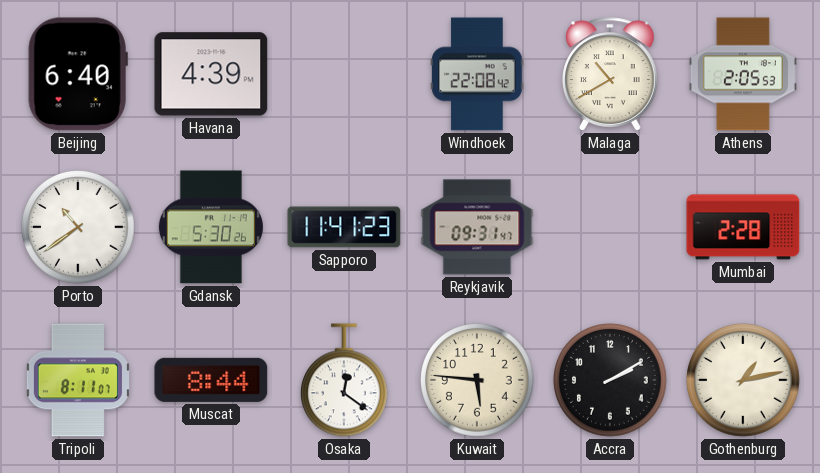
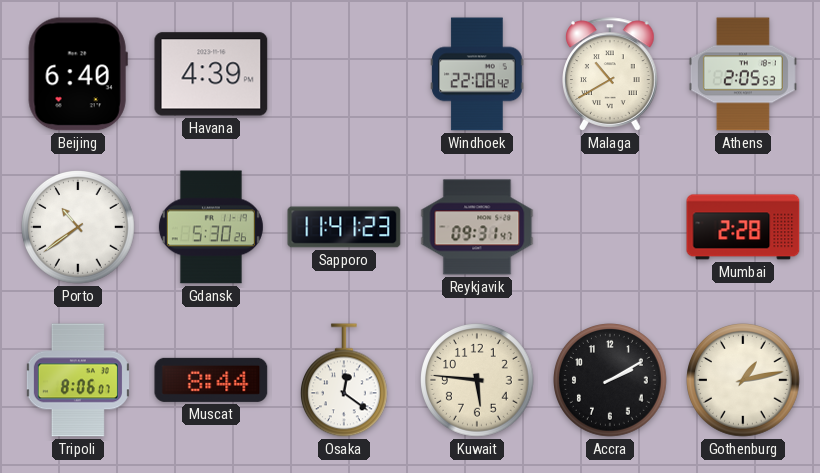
Tripoli: 8:11 -> 8:06 (78, 380)
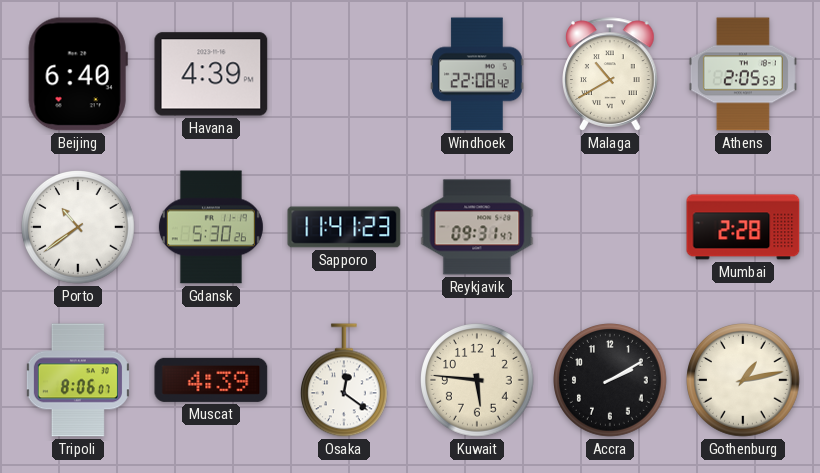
Muscat: 8:44 -> 4:39 (211, 380)
